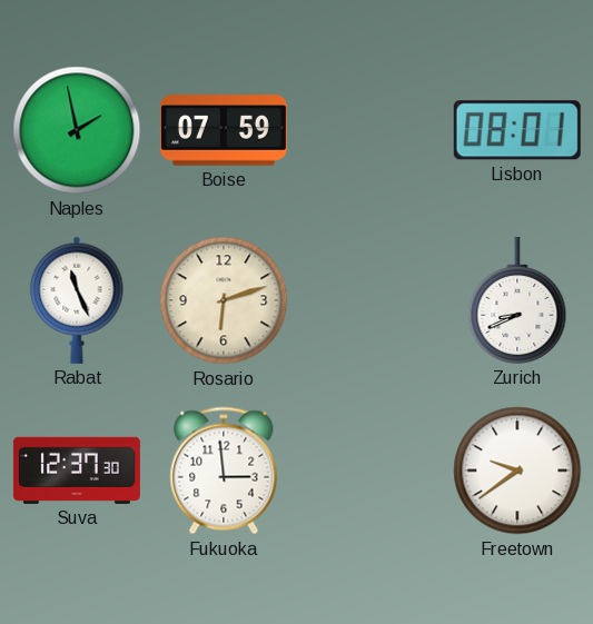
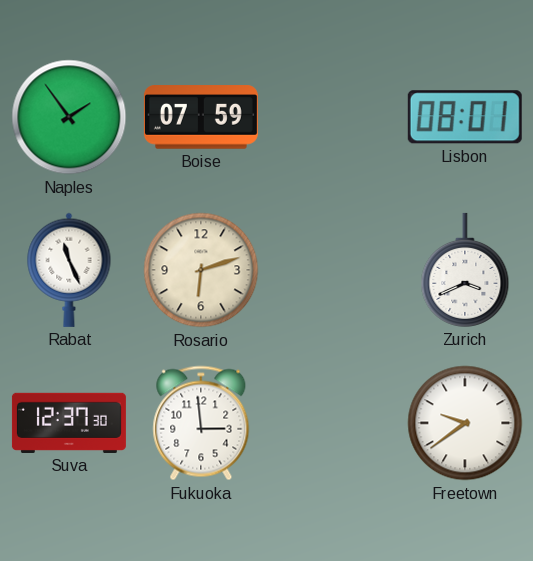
Naples: 1:58 -> 1:54 (69, 117)
Zurich: 8:41 -> 3:41 (465, 270)
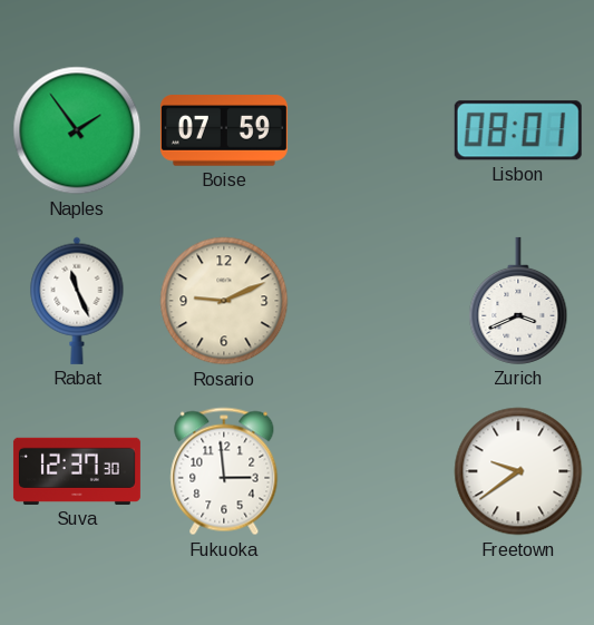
Rosario: 6:12 -> 9:11 (224, 301)
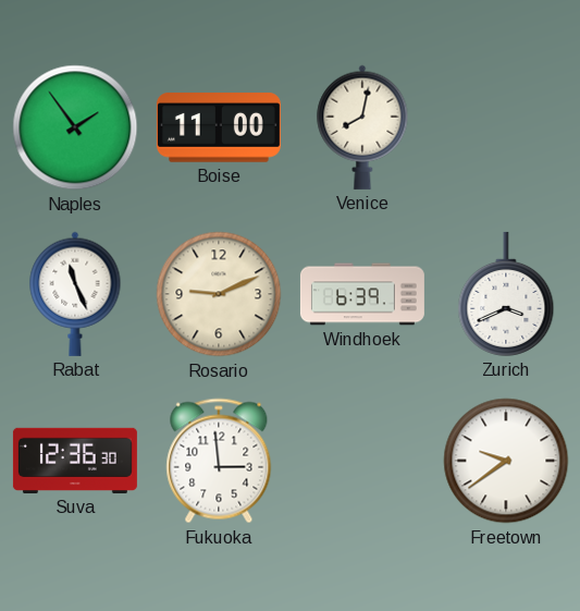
Boise: 07:59 -> 11:00 (219, 127)
Venice: none -> 8:02 (362, 127)
Lisbon: 08:01 -> none (518, 130)
Windhoek: none -> 6:39 (362, 294)
Suva: 12:37 -> 12:36 (75, 461)
